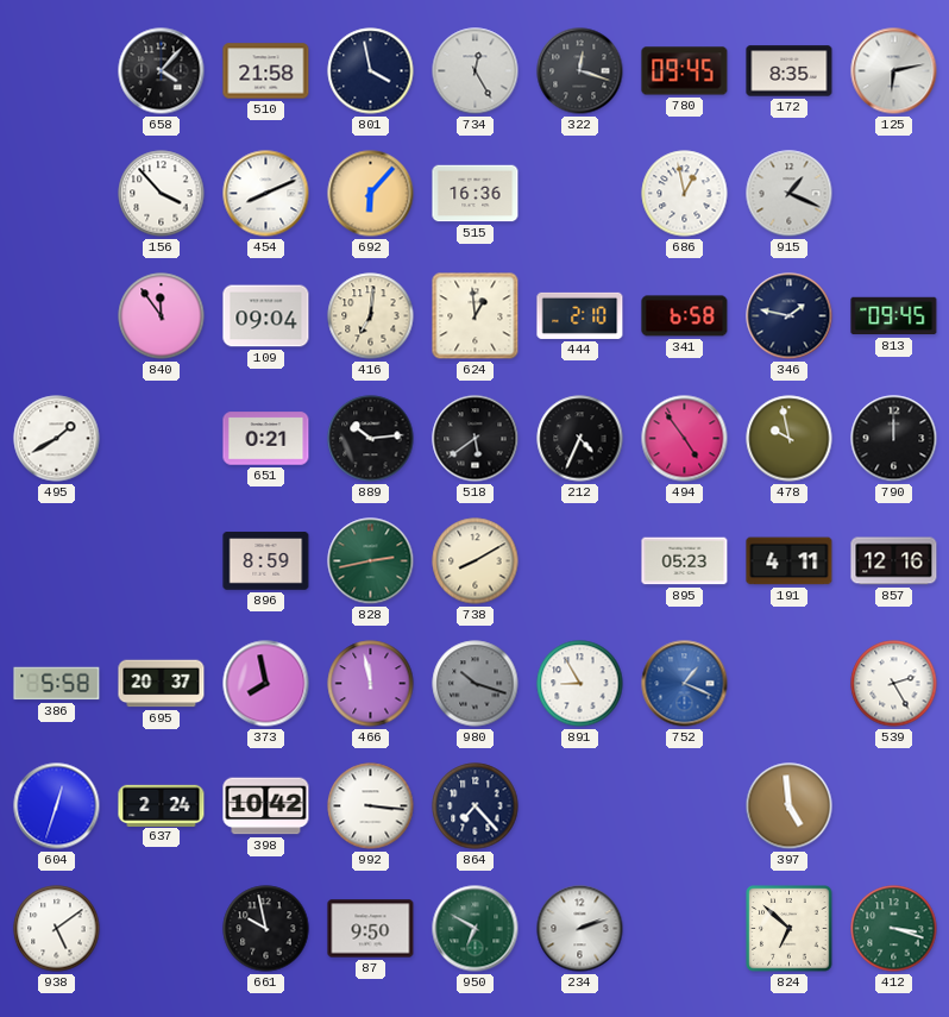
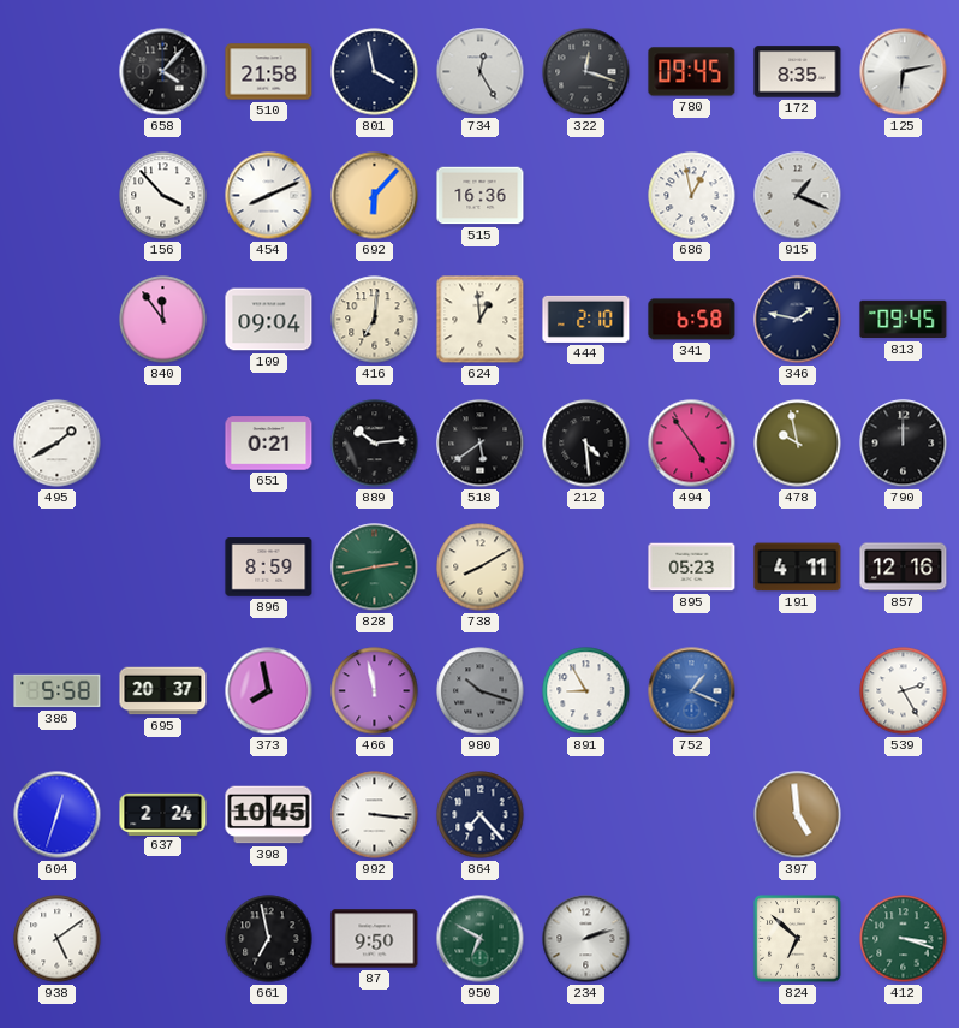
212: 4:34 -> 4:29 (586, 444)
398: 10:42 -> 10:45 (269, 815)
661: 9:58 -> 6:58 (269, 939)
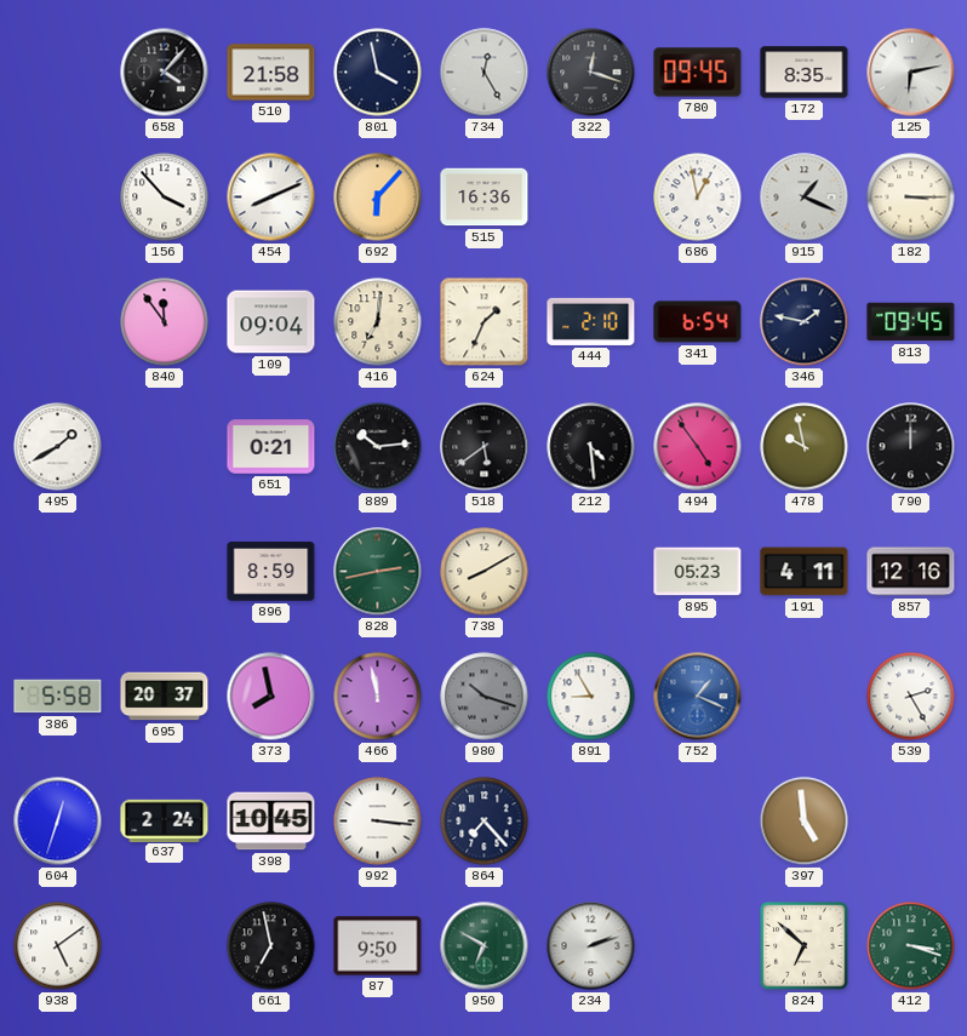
182: none -> 3:15 (911, 198)
624: 12:59 -> 1:34 (485, 322)
341: 6:58 -> 6:54 (698, 322)
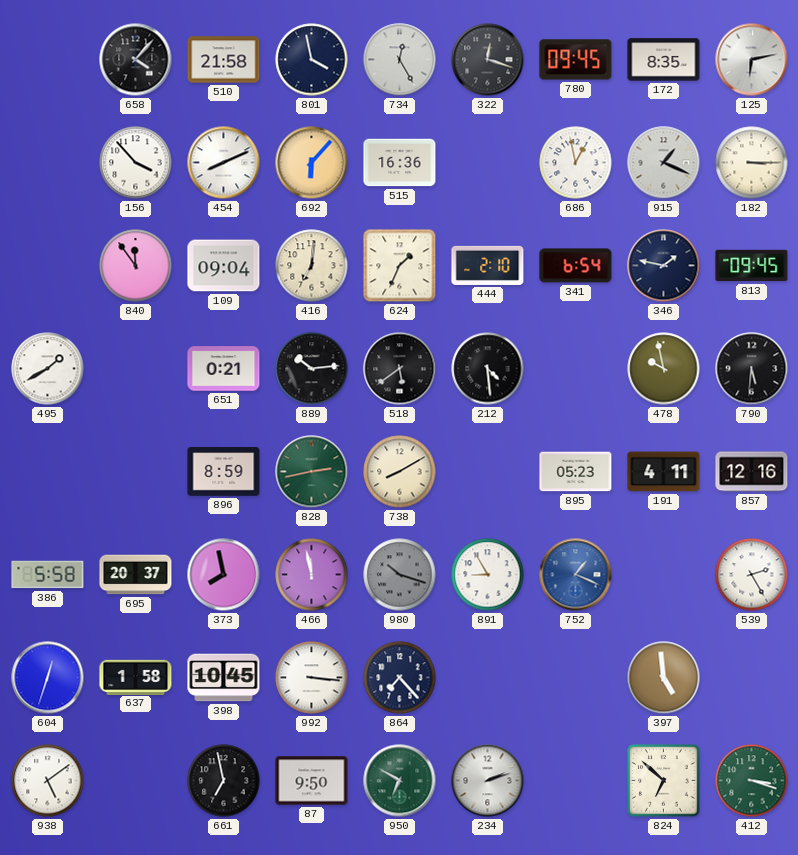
494: 4:54 -> none (698, 447)
790: 12:00 -> 5:31 (752, 369)
637: 2:24 -> 1:58 (136, 677)
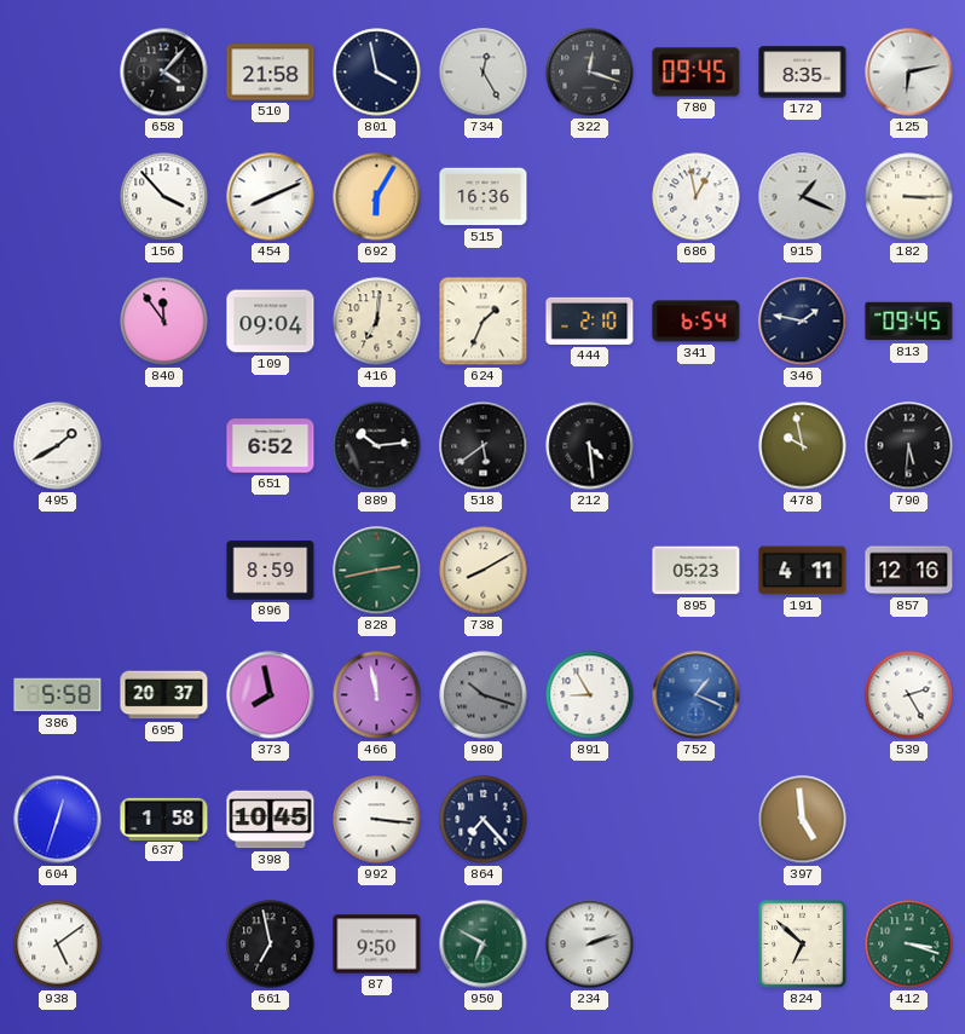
692: 6:07 -> 6:05 (377, 197)
651: 0:21 -> 6:52 (271, 446)
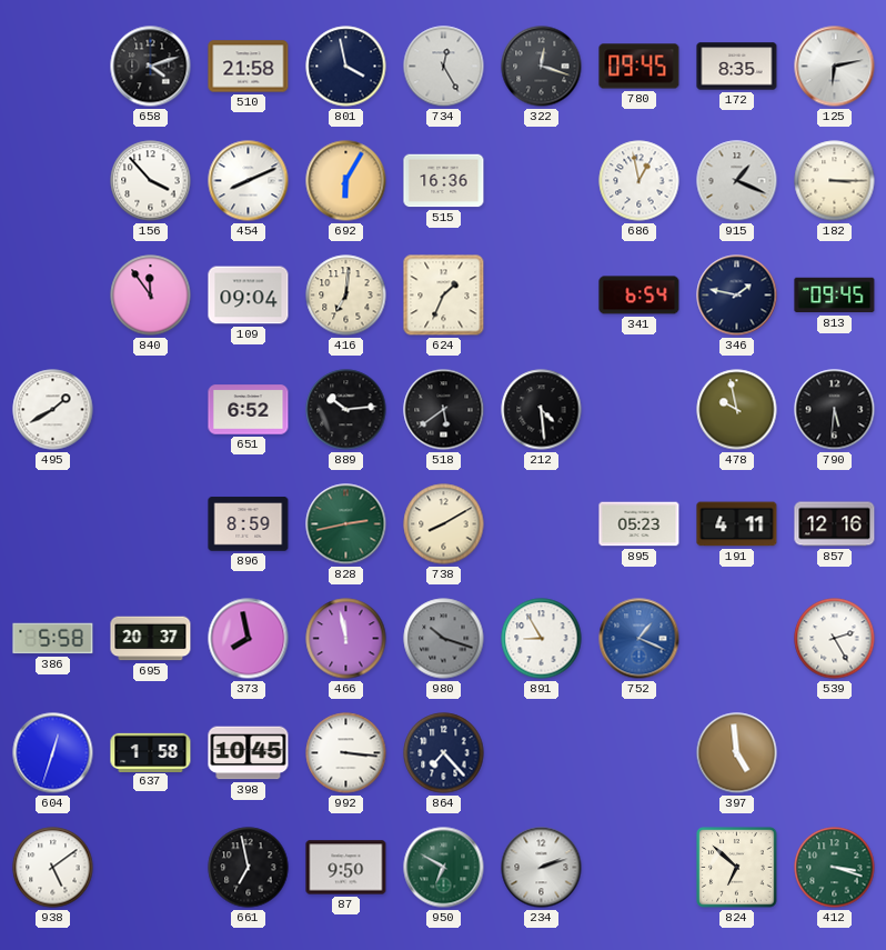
658: 4:07 -> 4:12 (151, 67)
444: 2:10 -> none (590, 320)
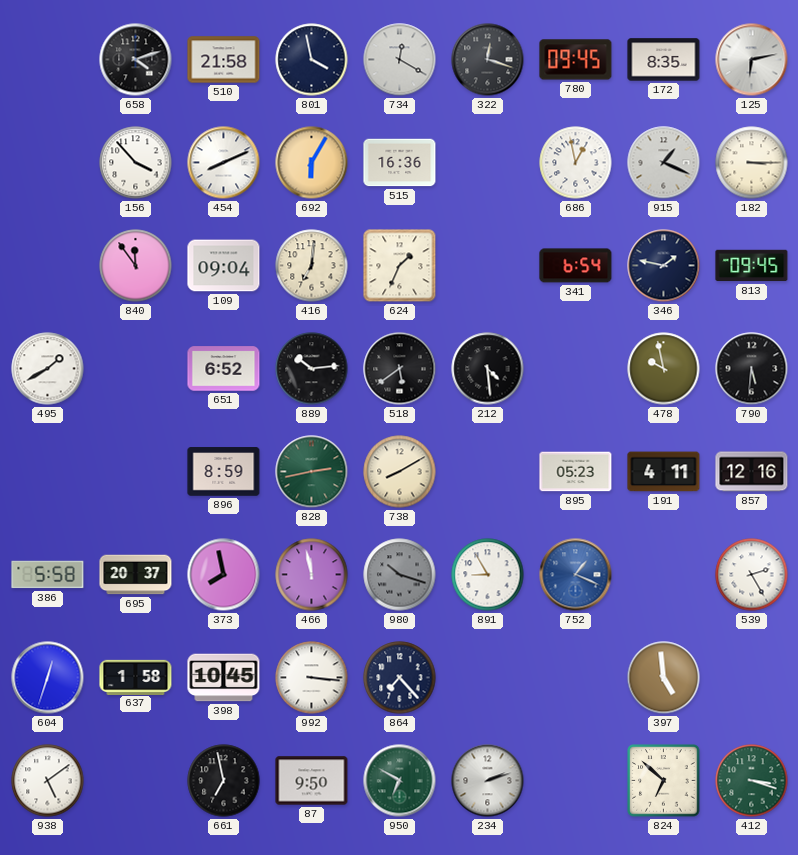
734: 12:25 -> 12:20 (400, 60)
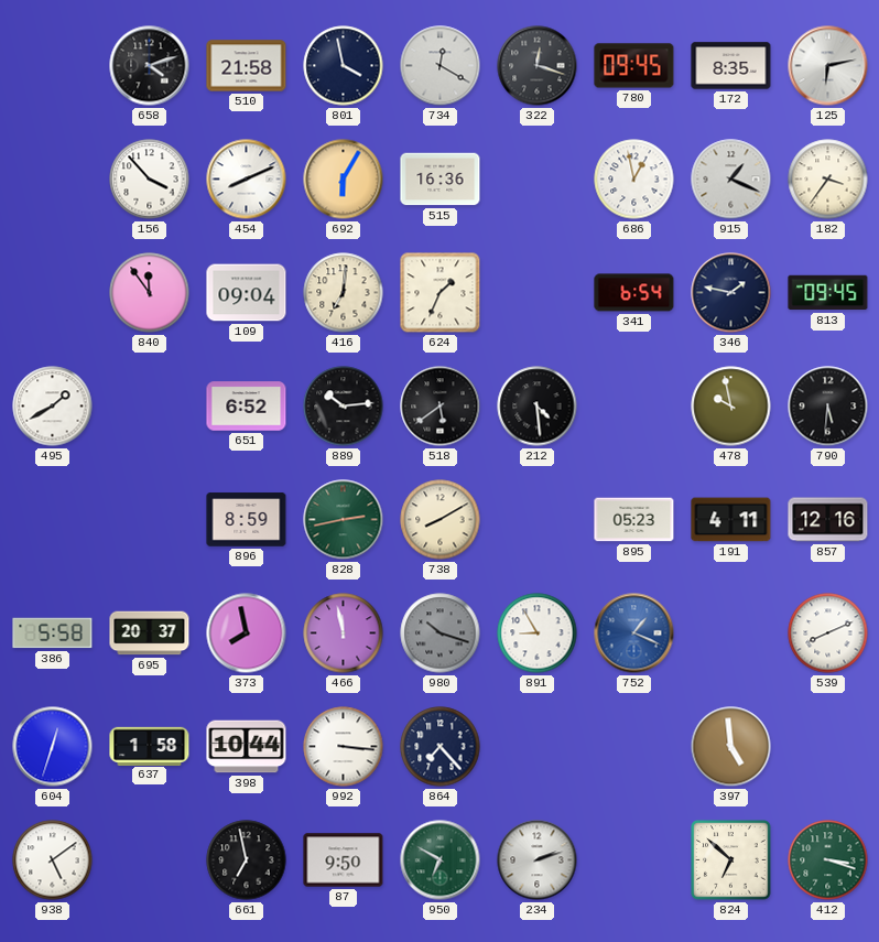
182: 3:15 -> 3:36 (828, 180)
539: 2:25 -> 8:11 (828, 634)
398: 10:45 -> 10:44 (247, 747)
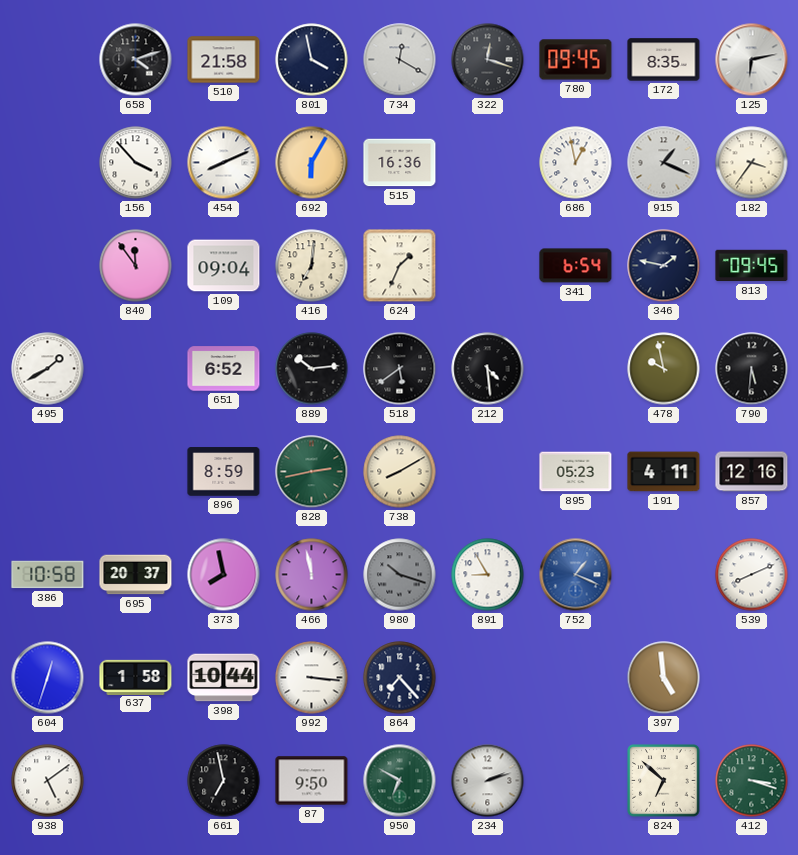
386: 5:58 -> 10:58 (48, 575)
